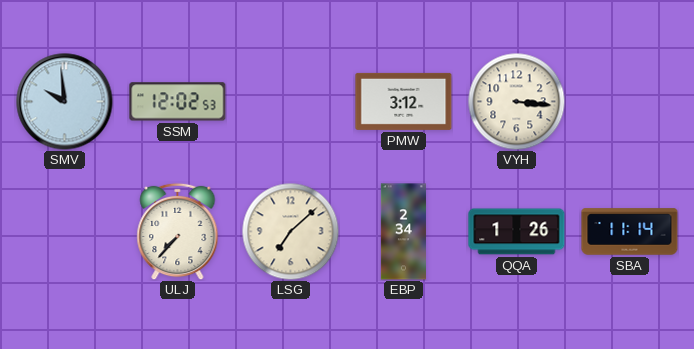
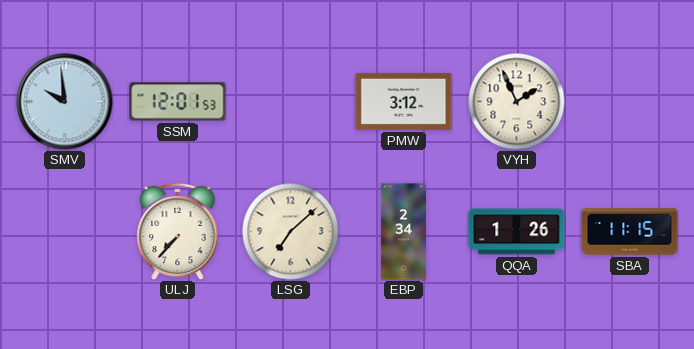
SSM: 12:02 -> 12:01 (178, 102)
VYH: 3:16 -> 1:56 (516, 101)
SBA: 11:14 -> 11:15 (630, 232)
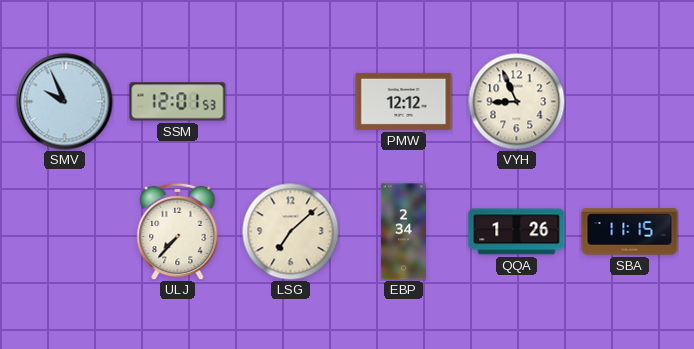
SMV: 9:59 -> 9:56 (65, 102)
PMW: 3:12 -> 12:12 (404, 101)
VYH: 1:56 -> 8:56 (516, 101)
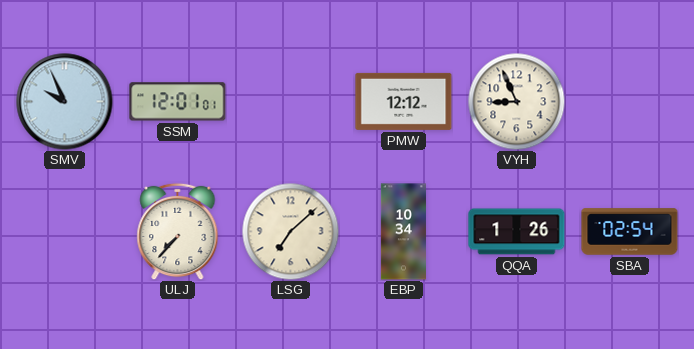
SSM: 12:01:53 -> 12:01:01 (178, 102)
EBP: 2:34 -> 10:34 (403, 232)
SBA: 11:15 -> 02:54 (630, 232)
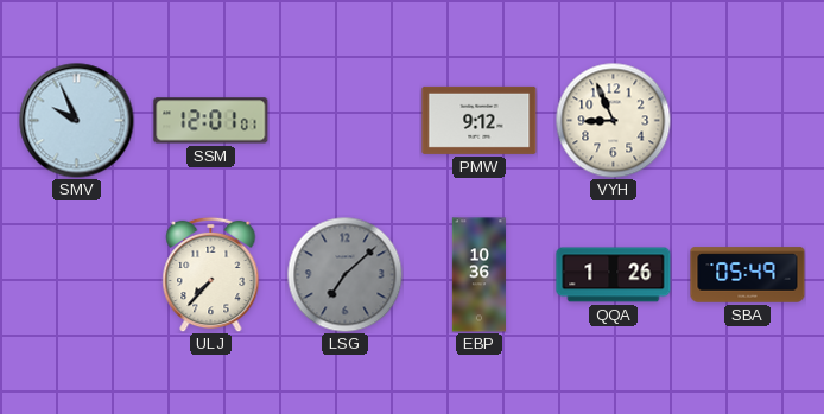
PMW: 12:12 -> 9:12 (480, 120)
LSG dial: cream -> grey (344, 274)
EBP: 10:34 -> 10:36 (478, 275)
SBA: 02:54 -> 05:49 (748, 275)
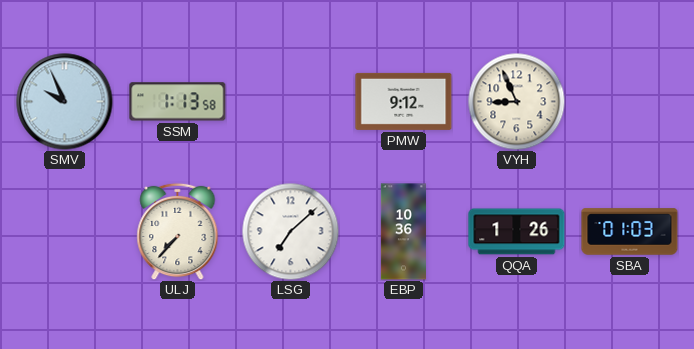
SSM: 12:01 -> 1:13 (178, 102)
LSG dial: grey -> white (290, 231)
SBA: 05:49 -> 01:03 (630, 232)
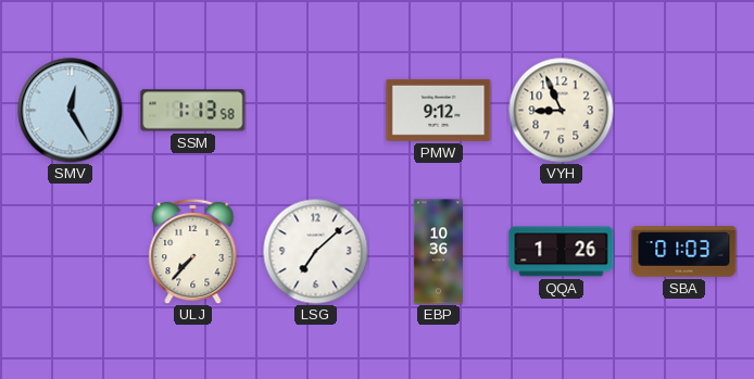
SMV: 9:56 -> 12:25 (71, 111)
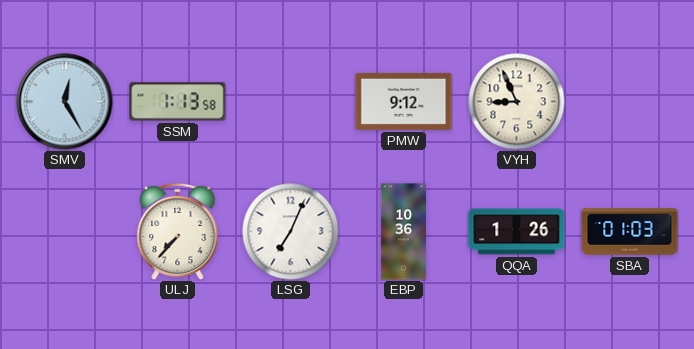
LSG: 7:08 -> 7:04 (290, 231)
